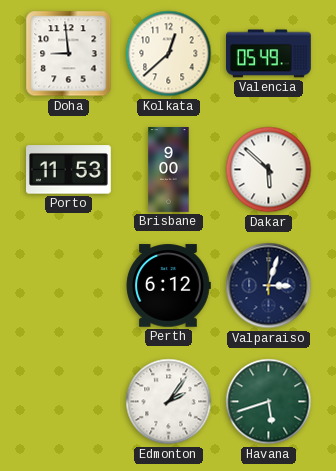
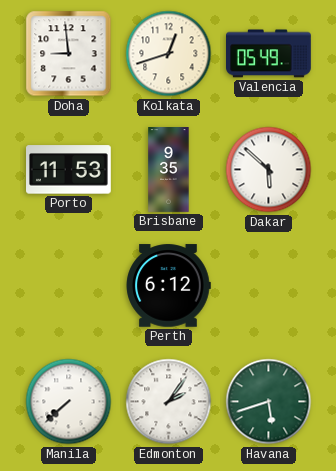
Kolkata: 12:38 -> 12:42 (169, 54)
Brisbane: 9:00 -> 9:35 (169, 170)
Valparaiso: 3:03 -> none (269, 286)
Manila: none -> 7:38 (69, 402)
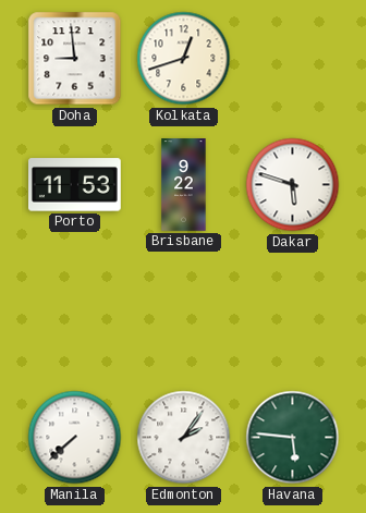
Valencia: 05:49 -> none (269, 54)
Brisbane: 9:35 -> 9:22 (184, 185)
Dakar: 5:52 -> 5:48 (293, 185)
Perth: 6:12 -> none (168, 286)
Havana: 5:42 -> 5:46 (293, 438)
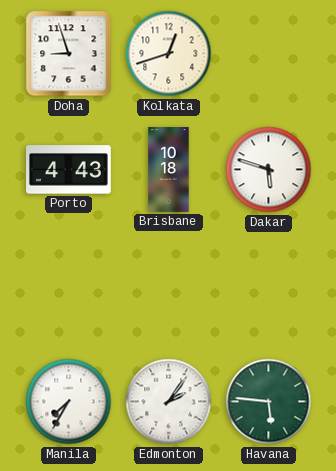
Doha: 8:59 -> 8:57 (69, 54)
Porto: 11:53 -> 4:43 (69, 170)
Brisbane: 9:22 -> 10:18 (169, 170)
Manila: 7:38 -> 7:35 (69, 402)
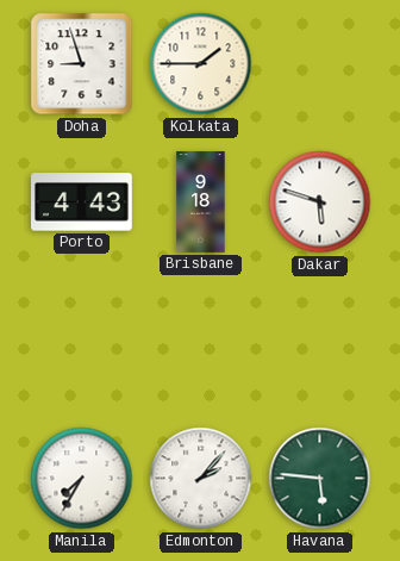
Kolkata: 12:42 -> 1:45 (201, 64)
Brisbane: 10:18 -> 9:18 (201, 202)
Edmonton: 2:06 -> 2:07 (201, 479)
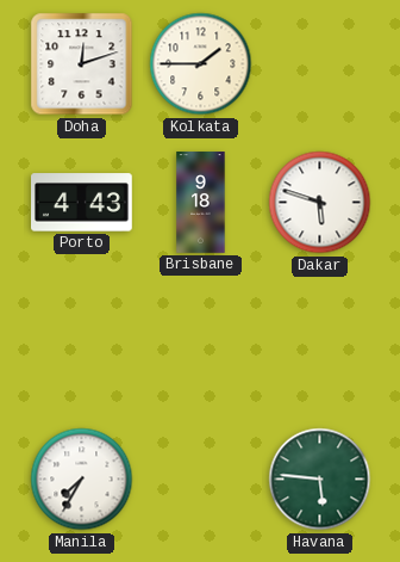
Doha: 8:57 -> 12:12 (82, 64)
Edmonton: 2:07 -> none (201, 479)
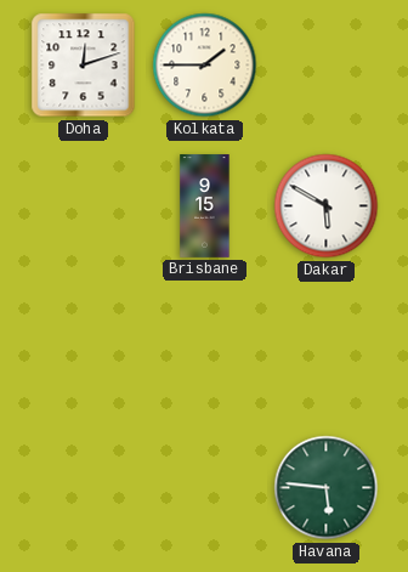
Porto: 4:43 -> none (82, 203)
Brisbane: 9:18 -> 9:15 (205, 206)
Dakar: 5:48 -> 5:50 (327, 206)
Manila: 7:35 -> none (82, 480)
